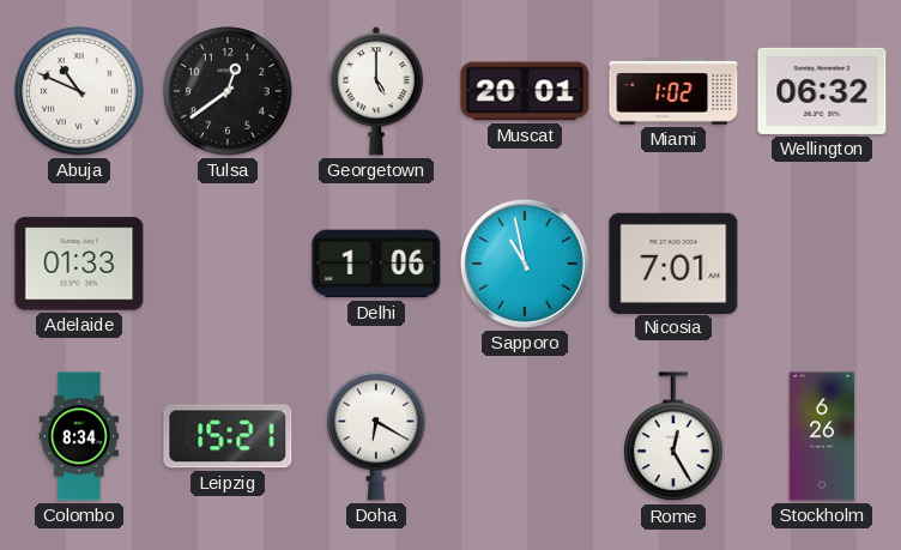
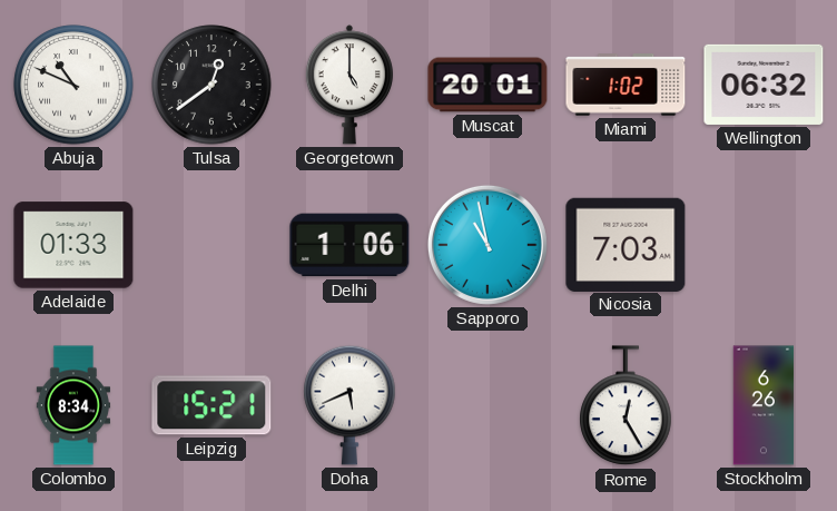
Nicosia: 7:01 -> 7:03 (626, 244)
Doha: 6:20 -> 5:41 (349, 405)
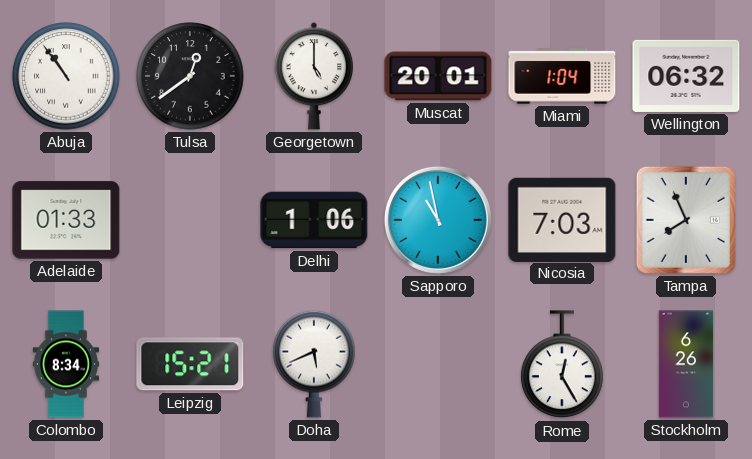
Abuja: 10:49 -> 10:54 (66, 76)
Miami: 1:02 -> 1:04 (562, 76)
Tampa: none -> 7:56 (686, 220)
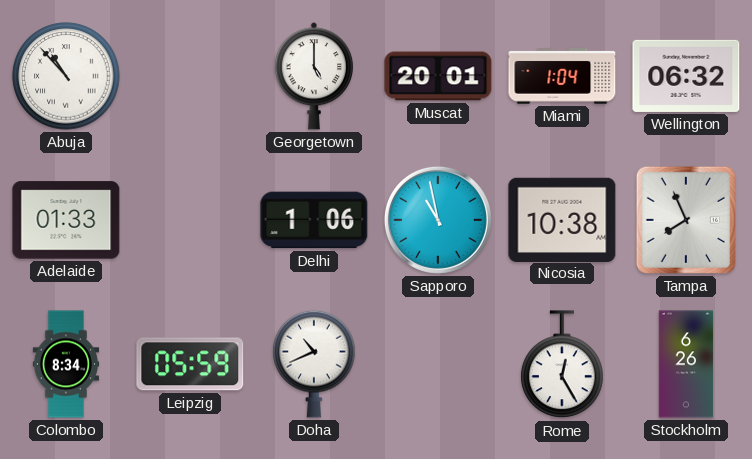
Abuja: 10:54 -> 10:53 (66, 76)
Tulsa: 12:39 -> none (190, 76)
Nicosia: 7:03 -> 10:38 (562, 219)
Leipzig: 15:21 -> 05:59 (190, 364)
Doha: 5:41 -> 10:41 (314, 364)
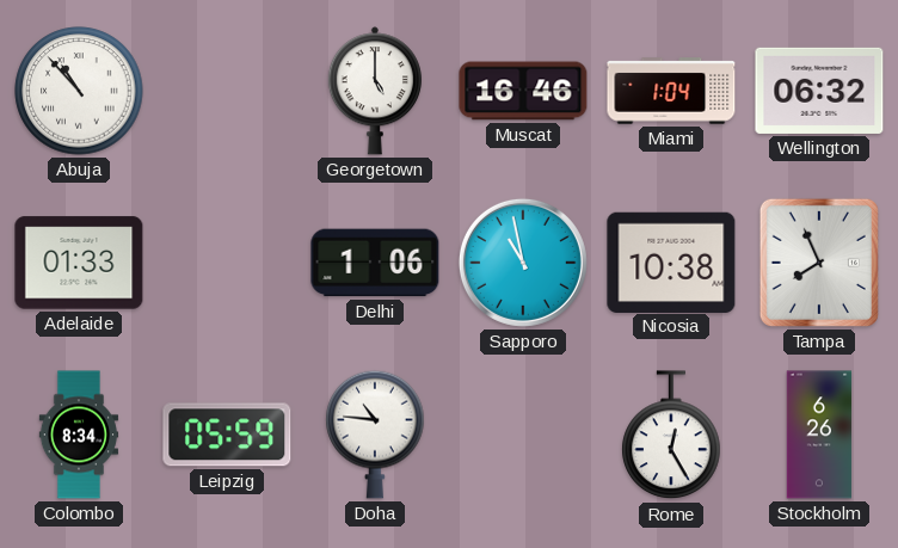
Muscat: 20:01 -> 16:46 (523, 91)
Doha: 10:41 -> 10:46 (375, 435)
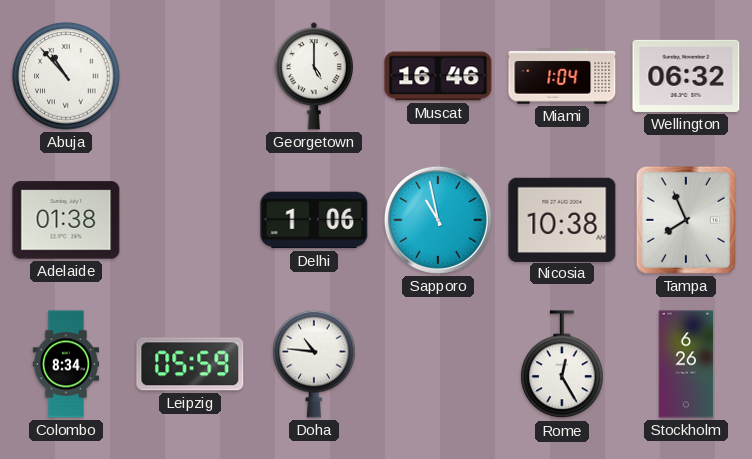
Adelaide: 01:33 -> 01:38 (66, 220)
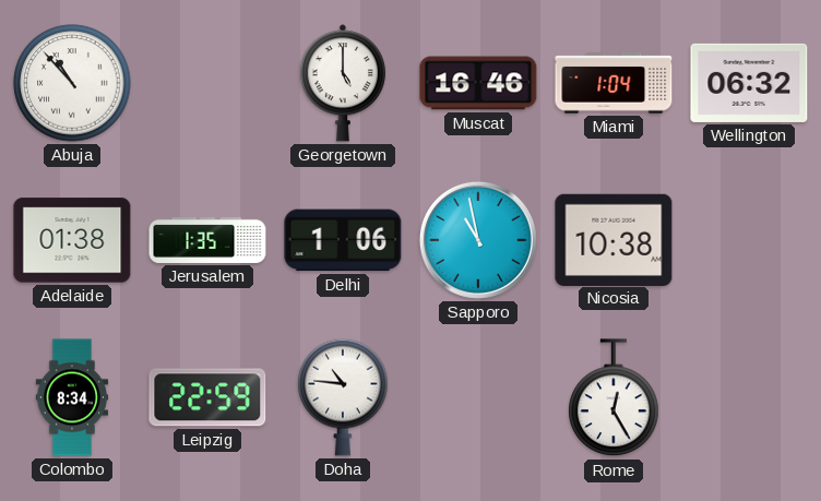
Jerusalem: none -> 1:35 (207, 240)
Tampa: 7:56 -> none (686, 220)
Leipzig: 05:59 -> 22:59 (207, 397)
Stockholm: 6:26 -> none (686, 364)
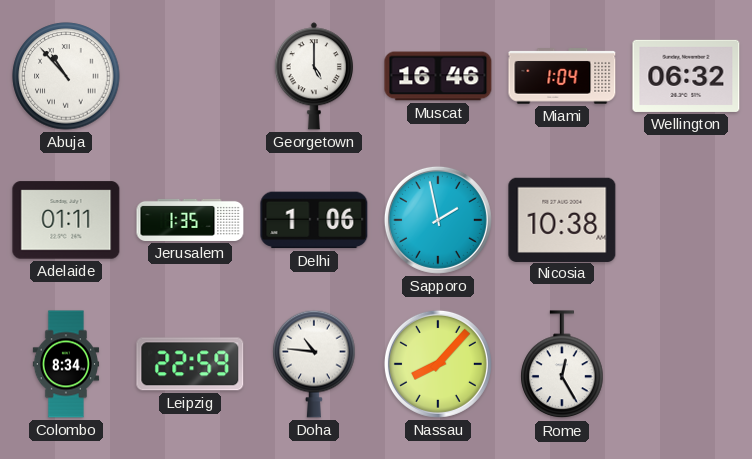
Adelaide: 01:38 -> 01:11 (66, 220)
Sapporo: 10:58 -> 1:58 (438, 220)
Nassau: none -> 8:07 (438, 364)
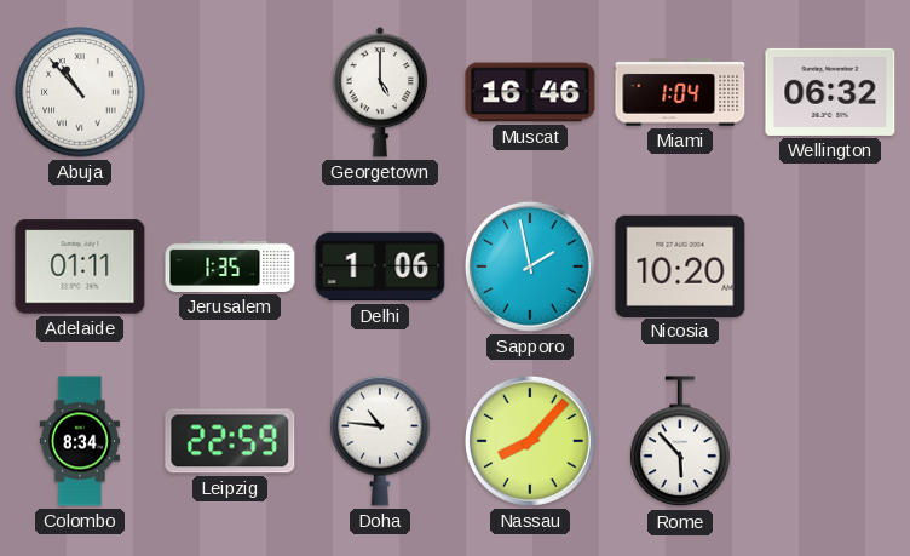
Nicosia: 10:38 -> 10:20 (680, 265)
Rome: 12:25 -> 5:53 (680, 442)
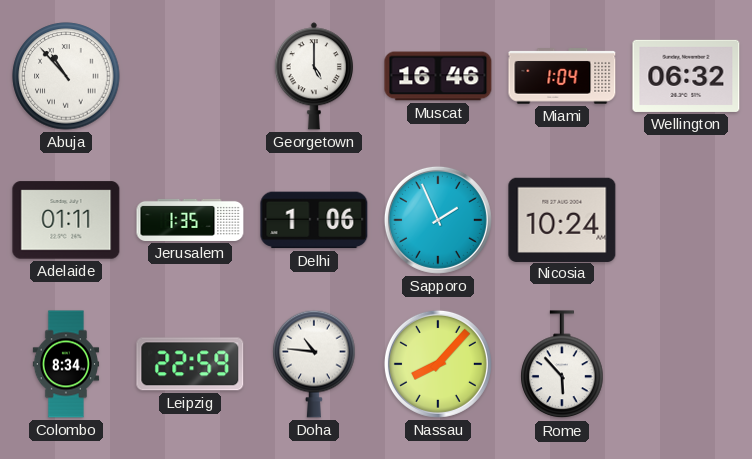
Sapporo: 1:58 -> 1:56 (438, 220)
Nicosia: 10:20 -> 10:24 (562, 219)
